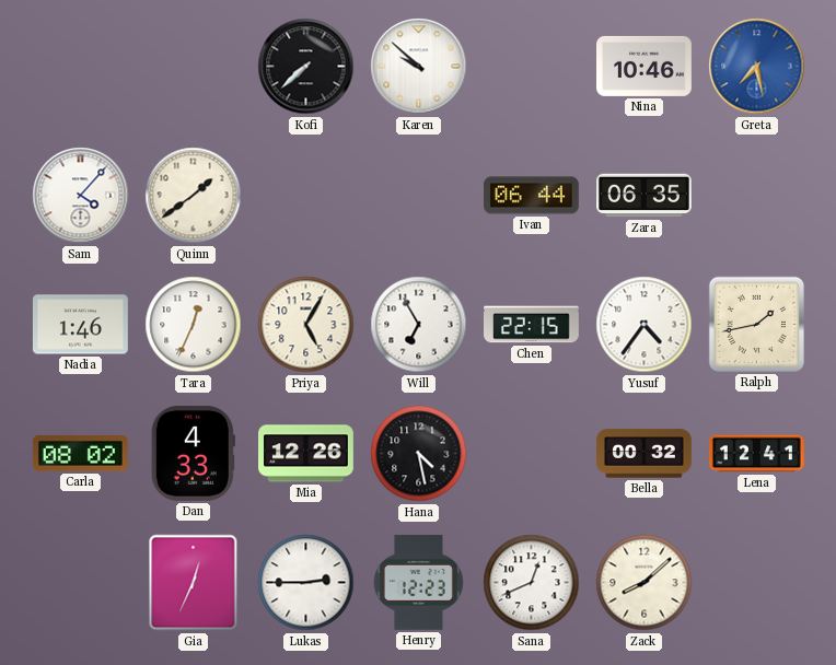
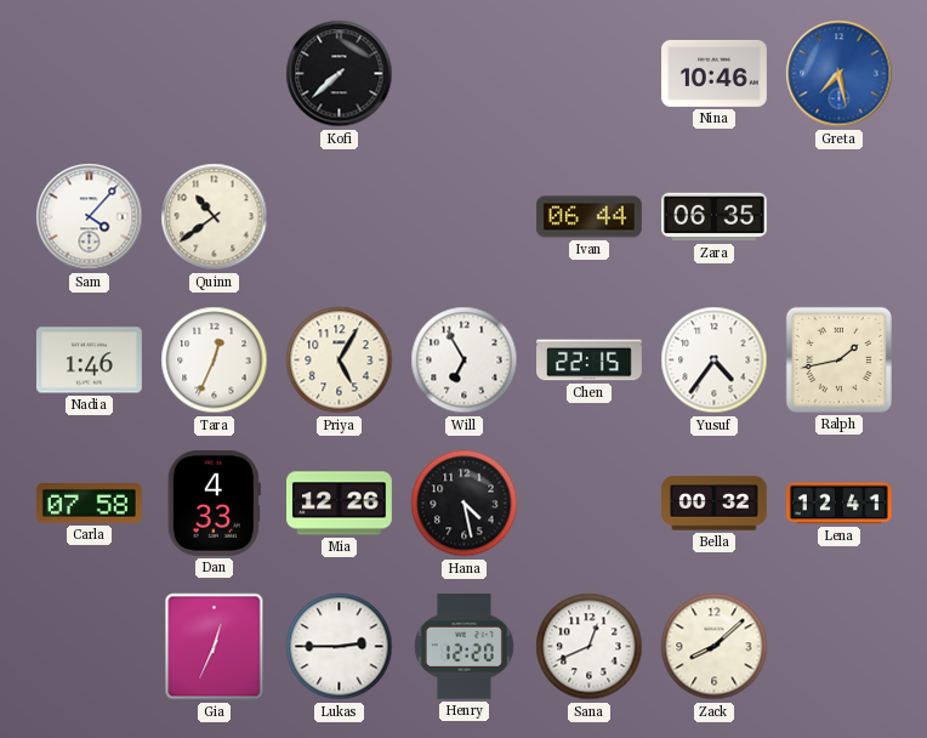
Karen: 9:52 -> none (419, 67)
Quinn: 1:39 -> 10:39 (215, 217)
Carla: 08:02 -> 07:58 (89, 504)
Henry: 12:23 -> 12:20 (463, 646)
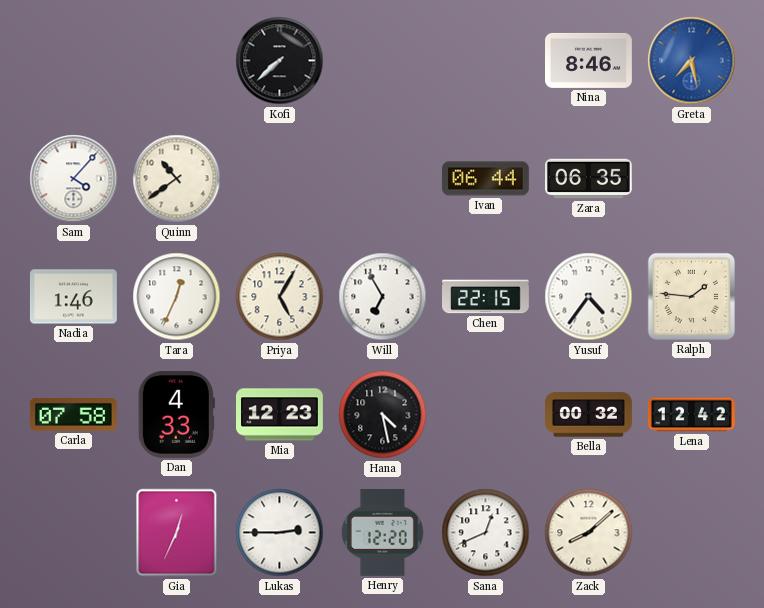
Nina: 10:46 -> 8:46 (589, 60)
Ralph: 1:43 -> 1:46 (691, 296)
Mia: 12:26 -> 12:23 (280, 415)
Lena: 12:41 -> 12:42 (691, 415)
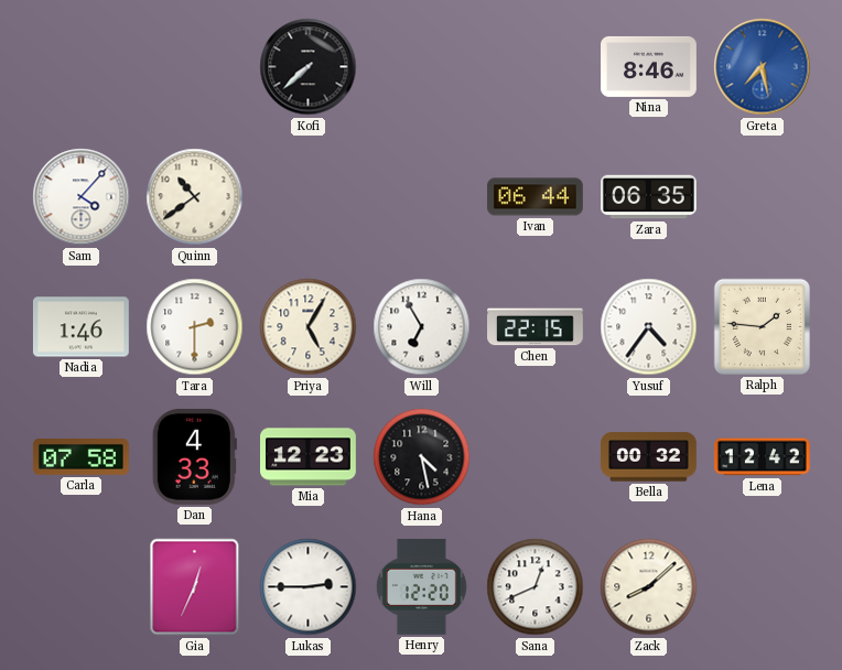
Tara: 12:34 -> 2:30 (195, 327)
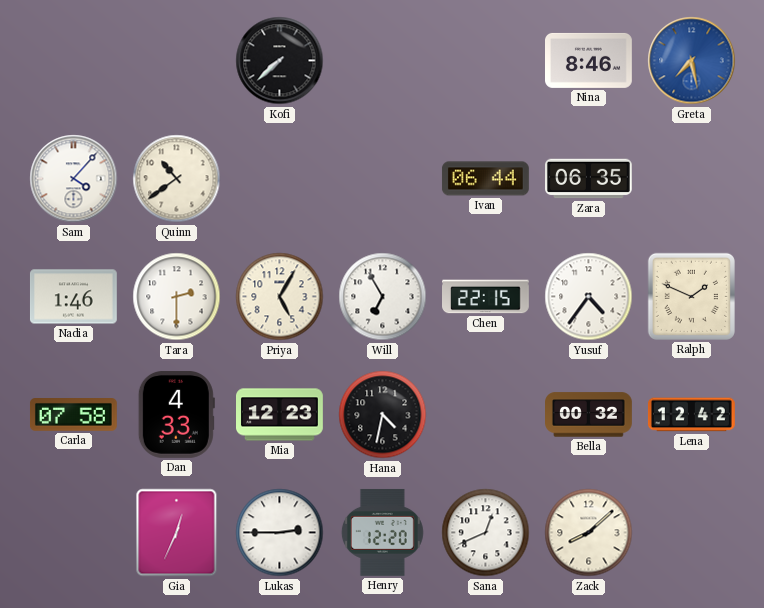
Ralph: 1:46 -> 1:49 (691, 296)
Hana: 4:28 -> 4:32 (383, 415)
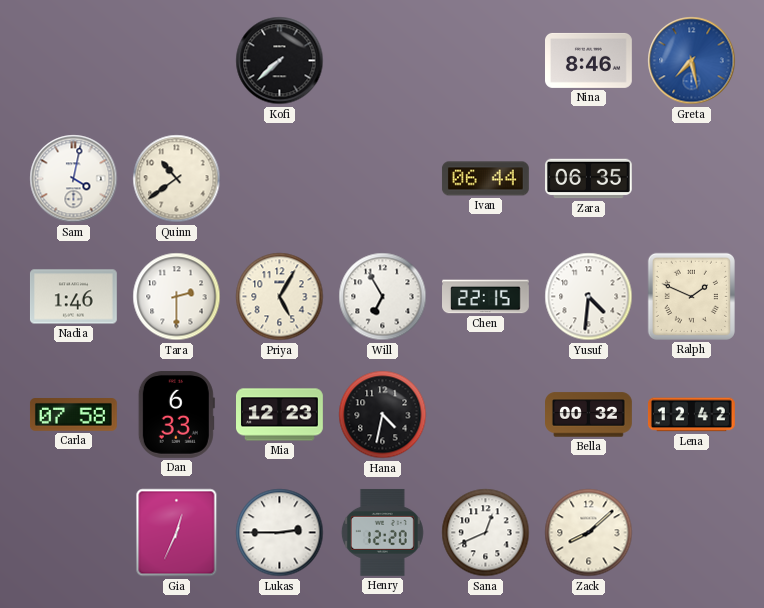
Sam: 4:07 -> 4:02 (74, 179)
Yusuf: 4:36 -> 4:31 (589, 297)
Dan: 4:33 -> 6:33 (176, 414)
